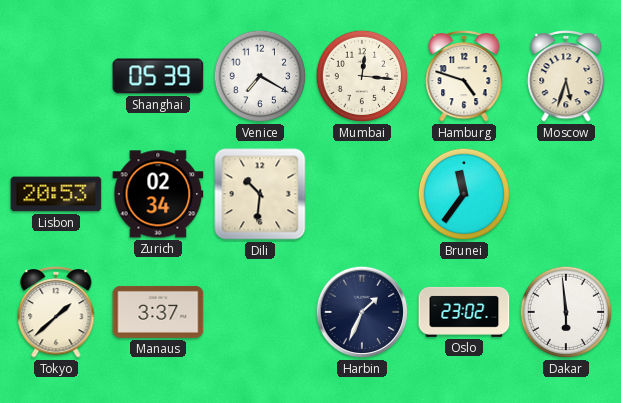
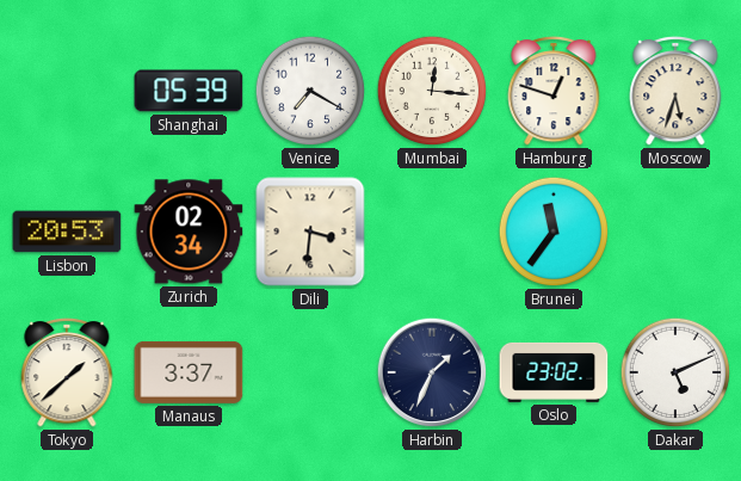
Hamburg: 4:48 -> 12:48 (554, 91)
Dili: 10:31 -> 3:31 (310, 232)
Dakar: 5:59 -> 5:11 (675, 372)
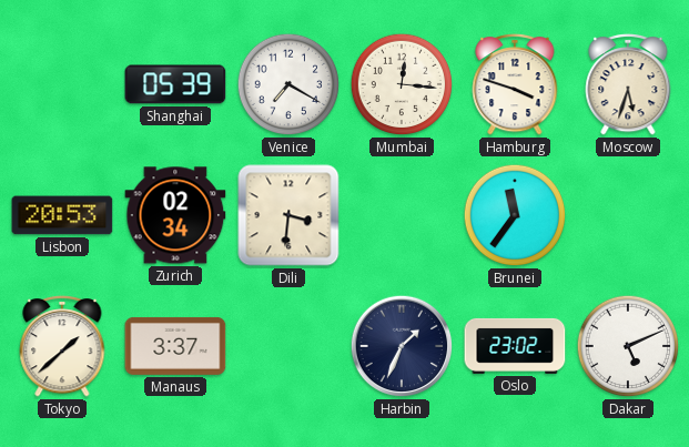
Hamburg: 12:48 -> 3:48 (515, 84)
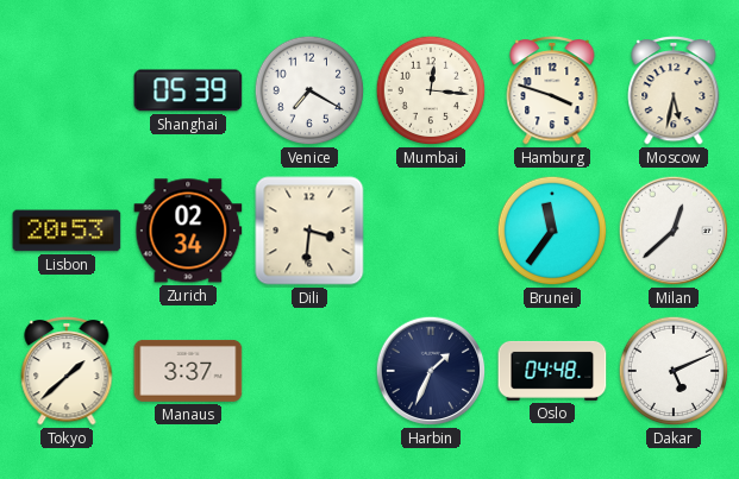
Moscow: 5:33 -> 5:32 (674, 90)
Milan: none -> 12:38 (674, 231)
Oslo: 23:02 -> 04:48 (552, 371)
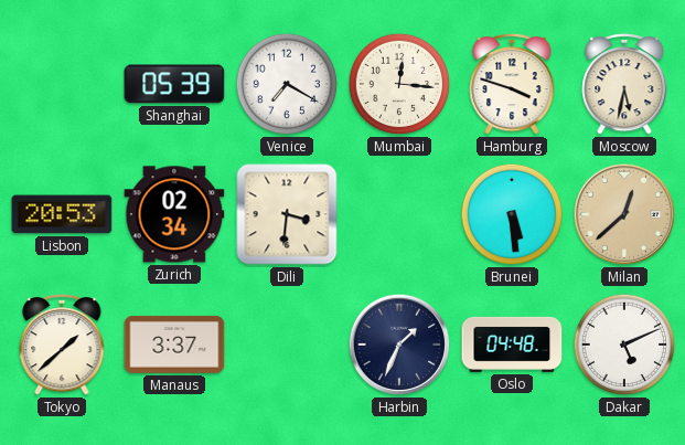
Brunei: 11:36 -> 5:29 (512, 214)
Milan dial: white -> champagne (624, 214)
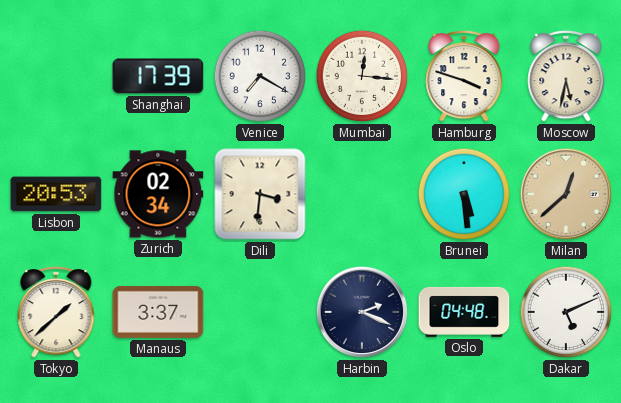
Shanghai: 05:39 -> 17:39 (158, 76)
Harbin: 1:34 -> 2:19 (362, 312)
